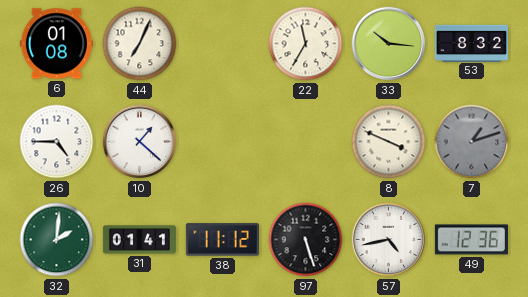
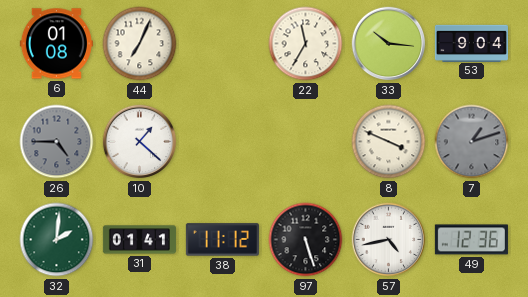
53: 8:32 -> 9:04 (471, 43)
26 dial: white -> grey (57, 142)
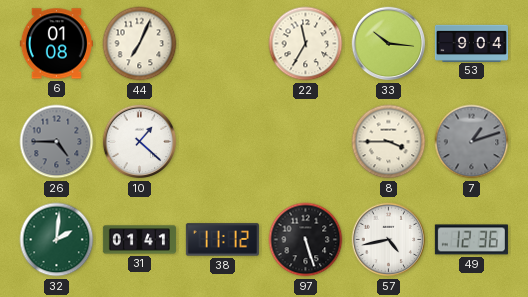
8: 3:49 -> 3:45 (389, 142)
